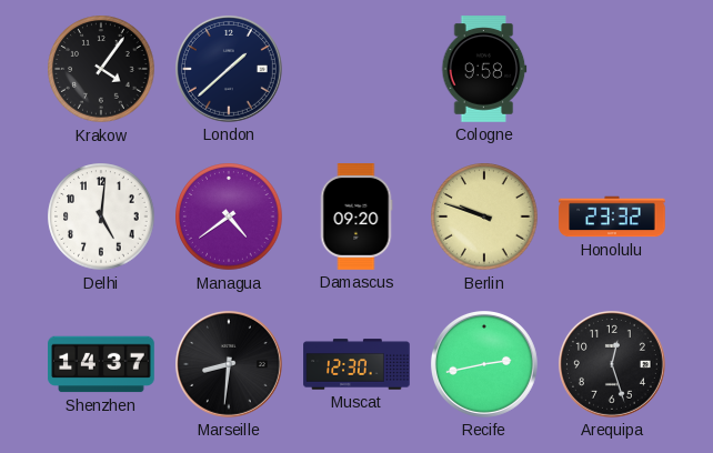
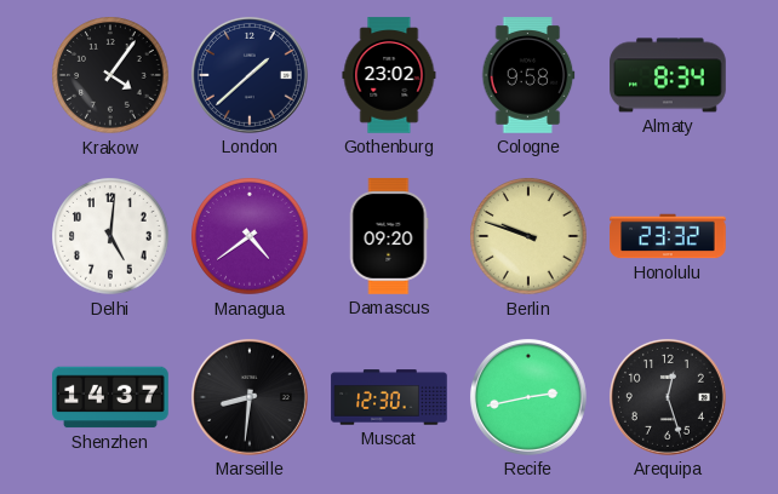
Gothenburg: none -> 23:02 (389, 75)
Almaty: none -> 8:34 (668, 75)
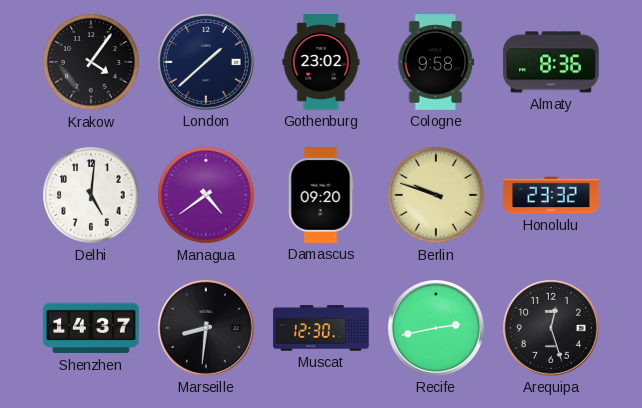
Almaty: 8:34 -> 8:36 (551, 62)
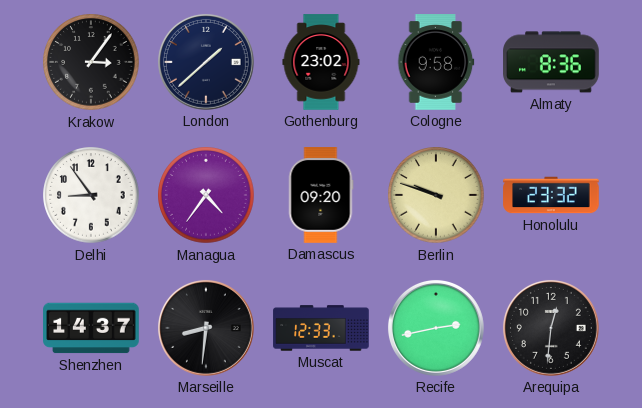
Krakow: 4:06 -> 3:06 (91, 62)
Delhi: 5:01 -> 8:54 (91, 195)
Managua: 4:39 -> 4:36 (206, 195)
Muscat: 12:30 -> 12:33 (321, 328)
Arequipa: 12:27 -> 12:31 (551, 328)
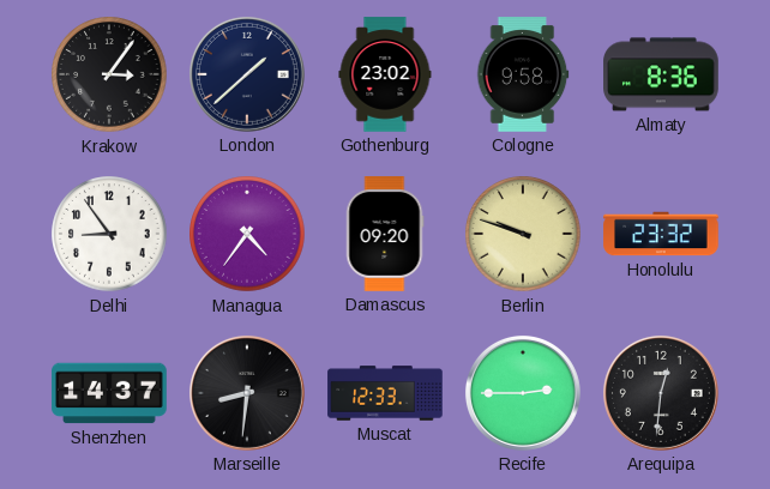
Recife: 2:43 -> 2:45 (523, 393)
